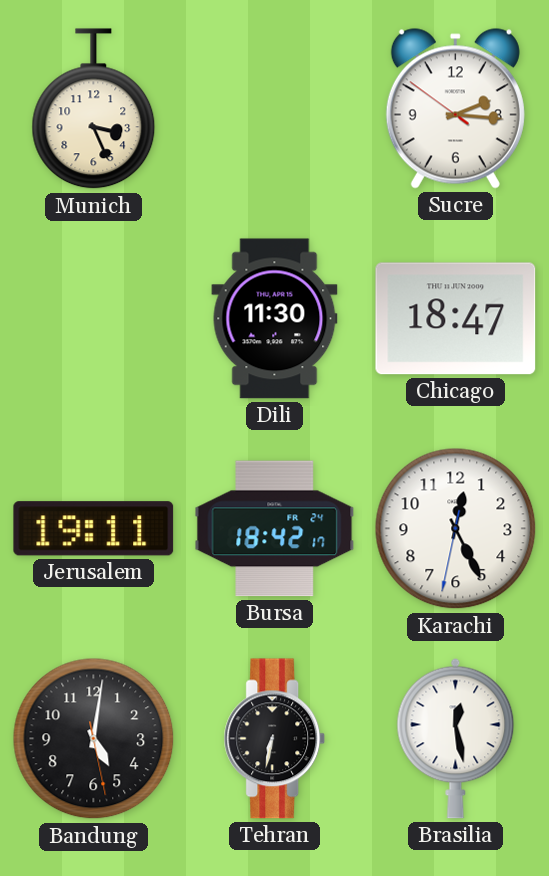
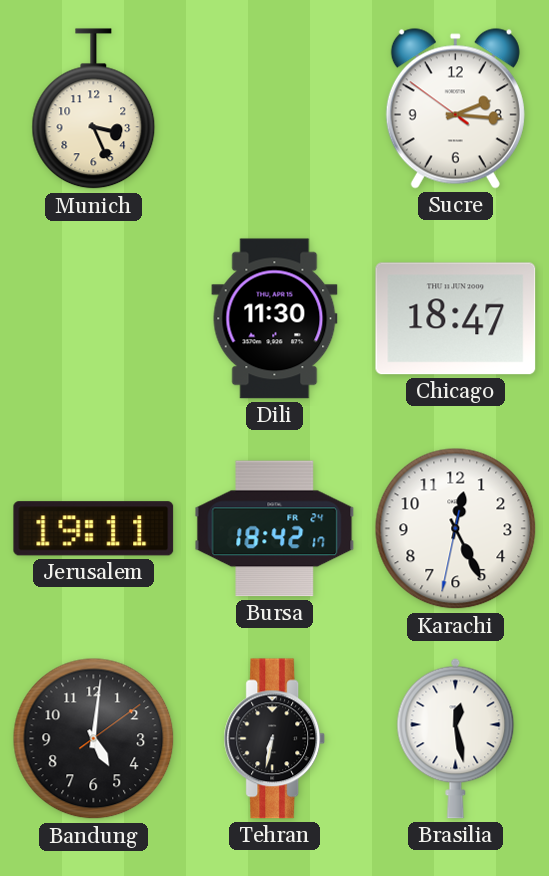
Bandung: 5:01:28 -> 5:01:09 (94, 739)
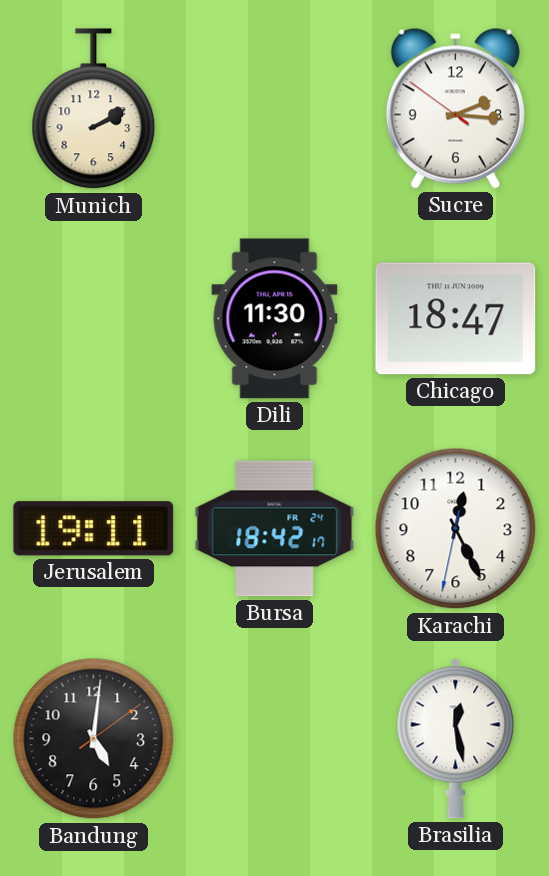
Munich: 3:26 -> 2:10 (94, 109)
Tehran: 6:32 -> none (275, 739)
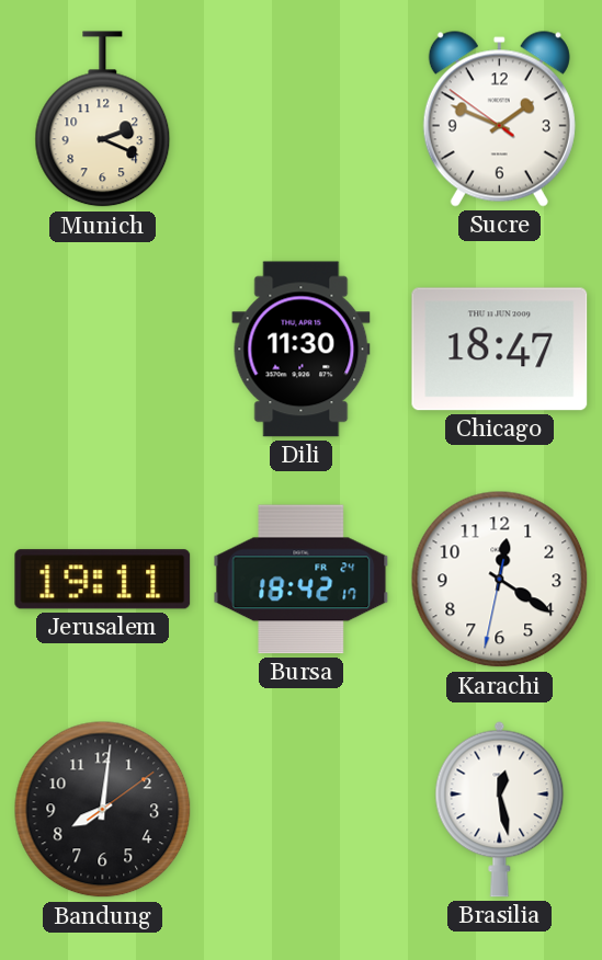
Munich: 2:10 -> 2:19 (103, 119)
Sucre: 2:15 -> 1:48 (499, 119)
Karachi: 12:25 -> 12:20 (500, 580)
Bandung: 5:01 -> 8:01 (103, 810)
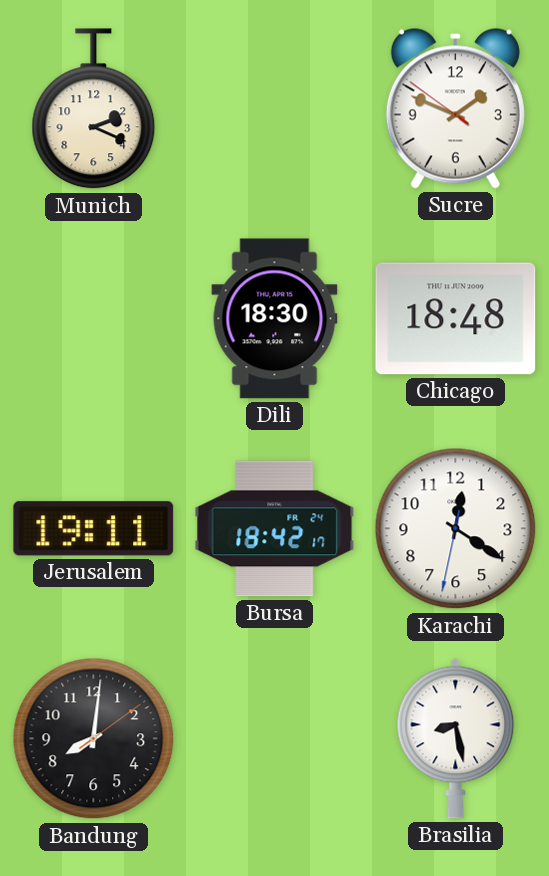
Dili: 11:30 -> 18:30 (275, 319)
Chicago: 18:47 -> 18:48 (456, 319)
Brasilia: 12:28 -> 8:28 (456, 738)
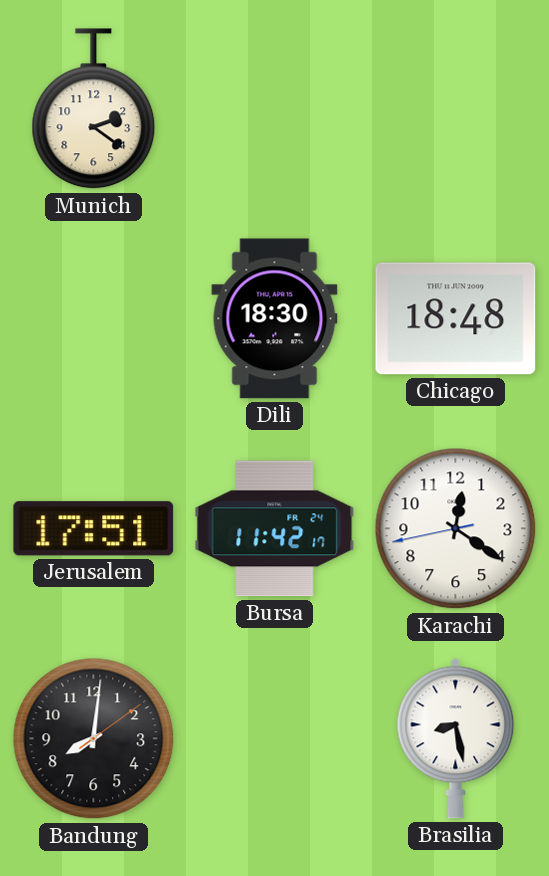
Munich: 2:19 -> 2:21 (94, 109)
Sucre: 1:48 -> none (455, 109)
Jerusalem: 19:11 -> 17:51 (94, 529)
Bursa: 18:42 -> 11:42 (275, 529)
Karachi: 12:20:32 -> 12:20:43 (456, 529)
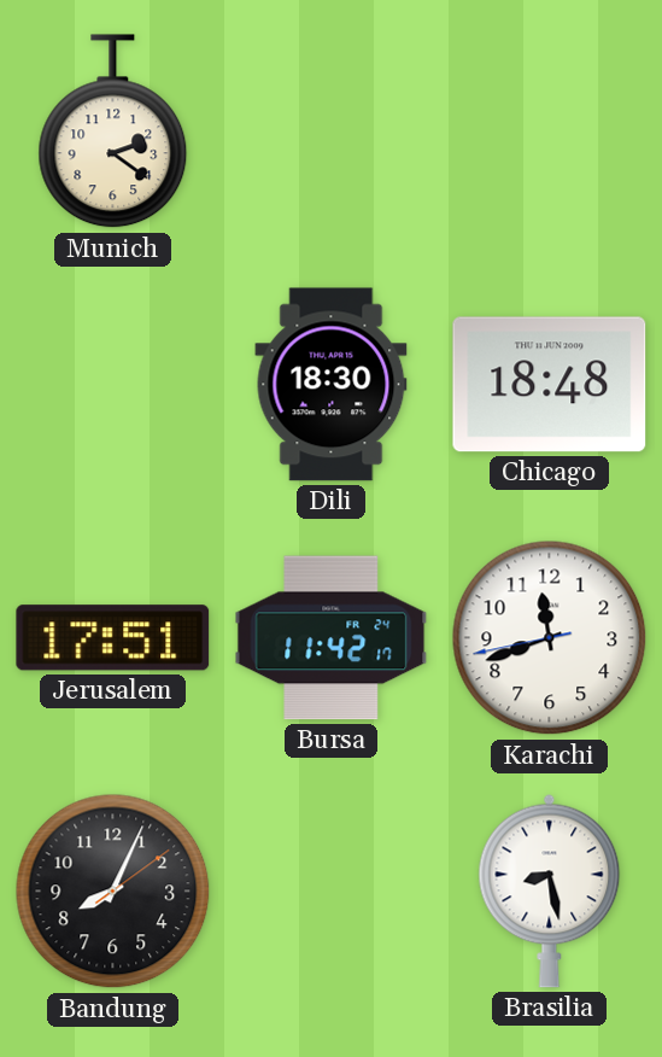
Karachi: 12:20 -> 11:41 (550, 638)
Bandung: 8:01 -> 8:04 (113, 892)
